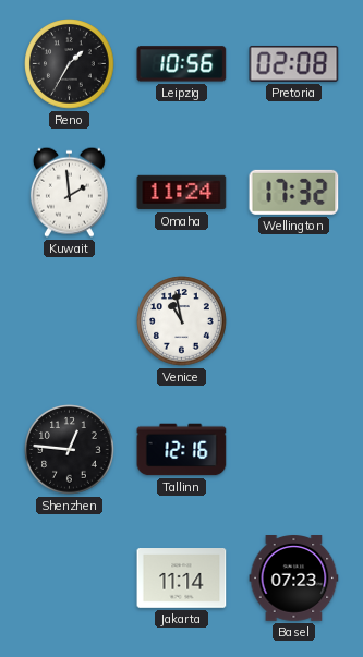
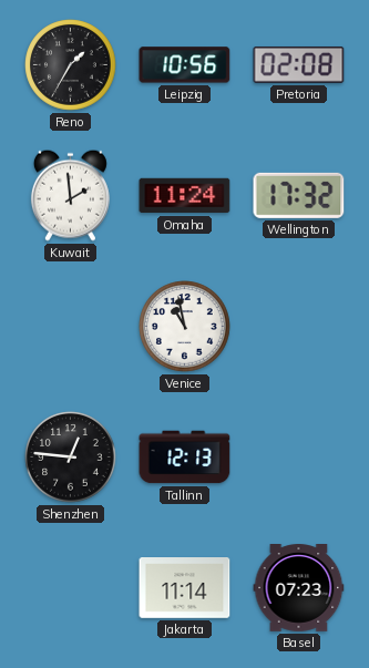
Tallinn: 12:16 -> 12:13 (185, 458)
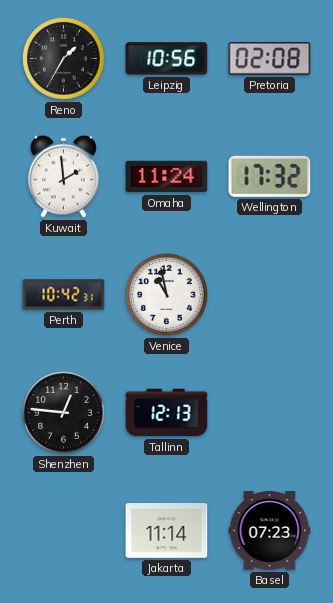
Perth: none -> 10:42 (64, 295)
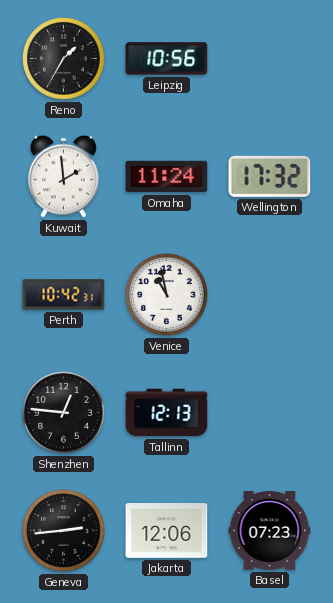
Pretoria: 02:08 -> none (270, 58)
Geneva: none -> 2:44 (64, 531)
Jakarta: 11:14 -> 12:06 (167, 531)
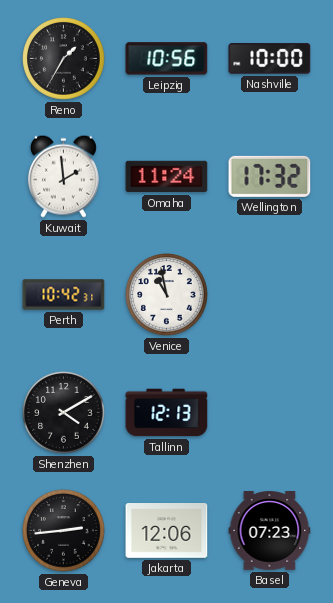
Nashville: none -> 10:00 (270, 59)
Shenzhen: 12:46 -> 4:10 (64, 413)
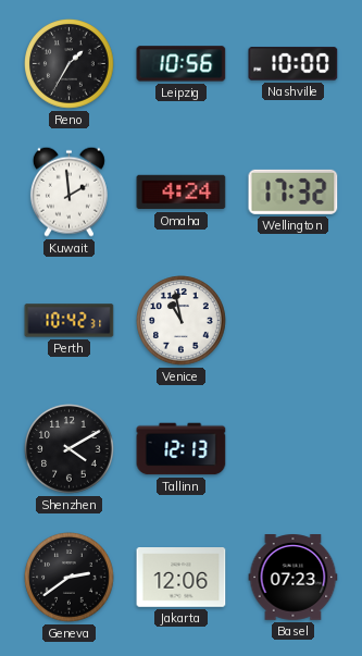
Omaha: 11:24 -> 4:24 (182, 193)
Geneva: 2:44 -> 2:39 (70, 578)
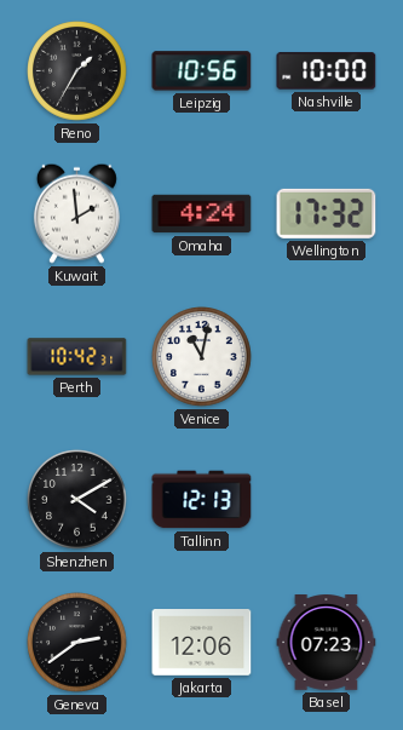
Venice: 10:58 -> 11:02 (202, 357)
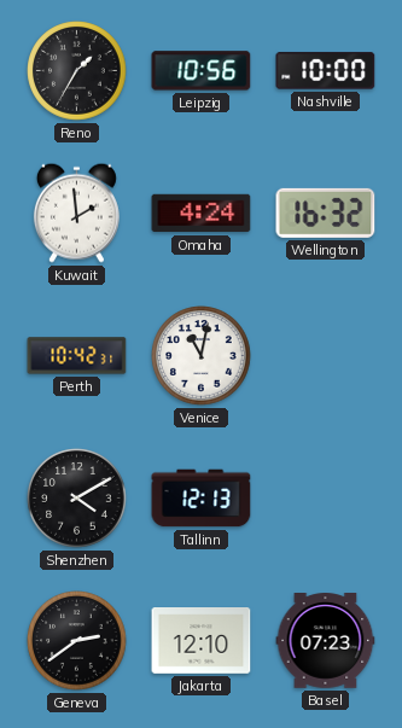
Wellington: 17:32 -> 16:32 (326, 212)
Jakarta: 12:06 -> 12:10 (202, 641)
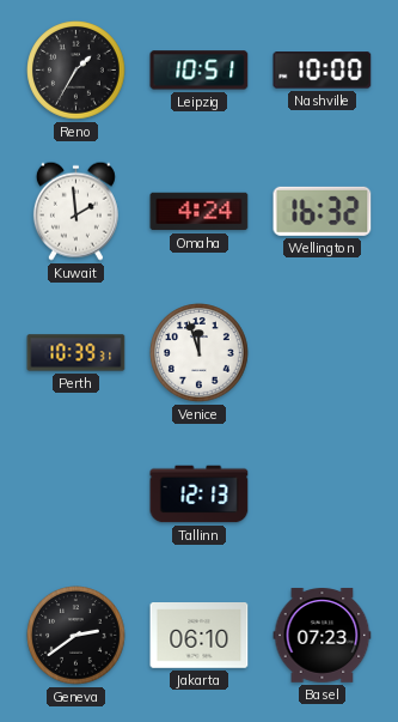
Leipzig: 10:56 -> 10:51 (200, 71)
Perth: 10:42 -> 10:39 (76, 353)
Venice: 11:02 -> 11:57 (200, 353)
Shenzhen: 4:10 -> none (77, 499)
Jakarta: 12:10 -> 06:10 (200, 636)
